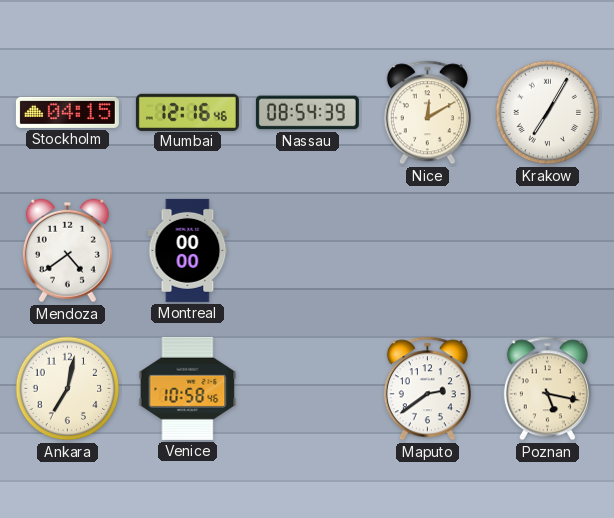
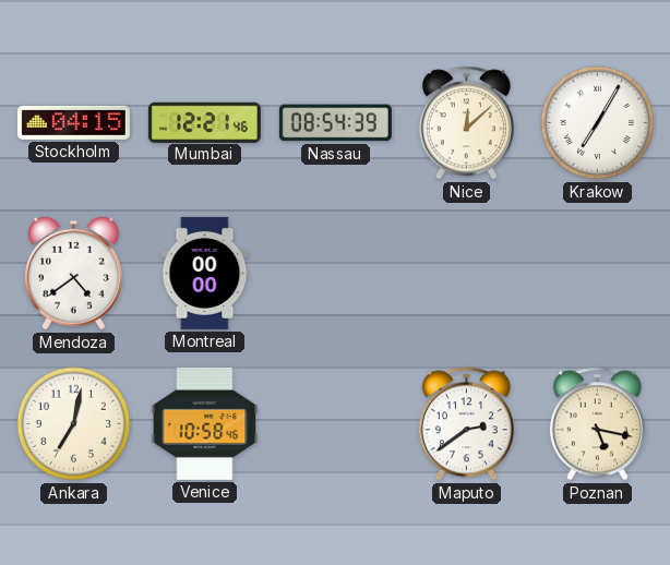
Mumbai: 12:16 -> 12:21 (204, 122)
Nice: 12:10 -> 12:08 (466, 123)
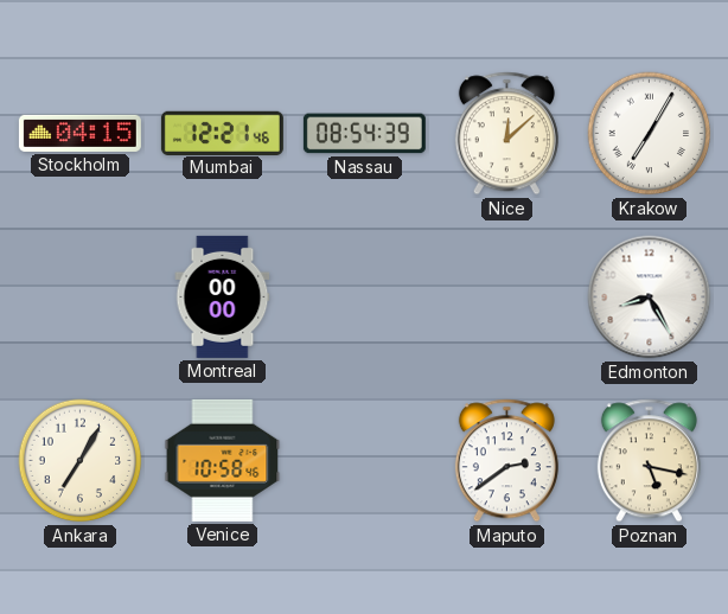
Mendoza: 4:39 -> none (73, 274)
Edmonton: none -> 8:25 (650, 298)
Ankara: 7:02 -> 7:05 (81, 461)
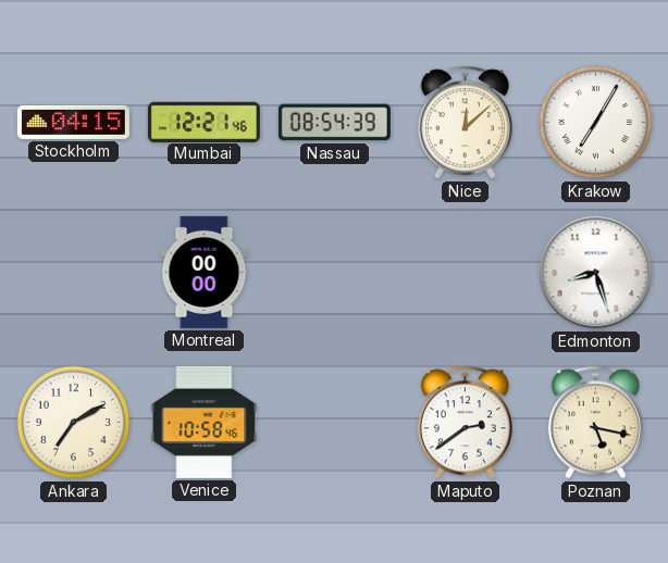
Edmonton: 8:25 -> 8:27 (596, 273)
Ankara: 7:05 -> 7:10 (74, 423)
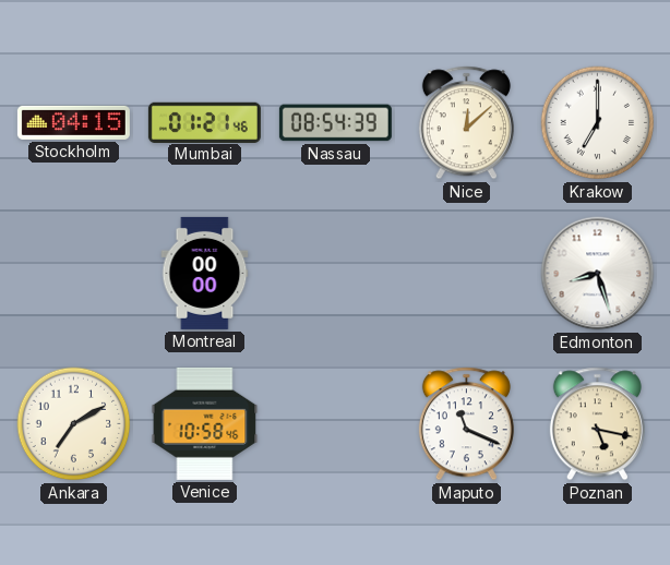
Mumbai: 12:21 -> 01:21 (204, 122)
Krakow: 7:05 -> 7:00 (598, 123)
Maputo: 2:39 -> 11:19 (466, 424)
